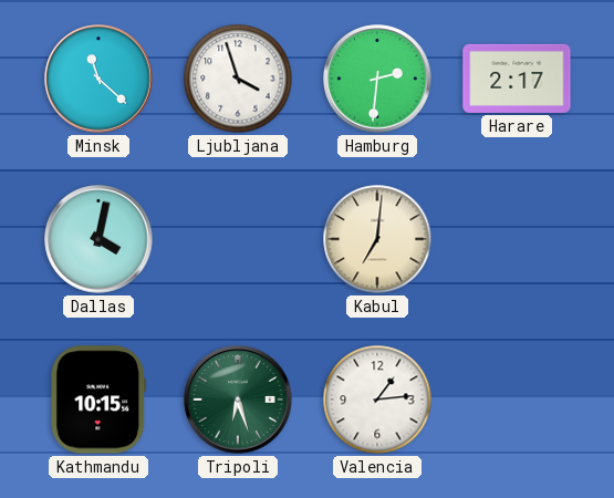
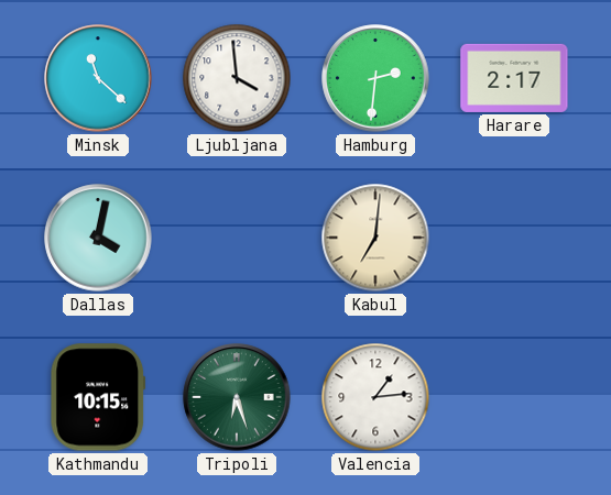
Ljubljana: 3:57 -> 3:59 (237, 78)
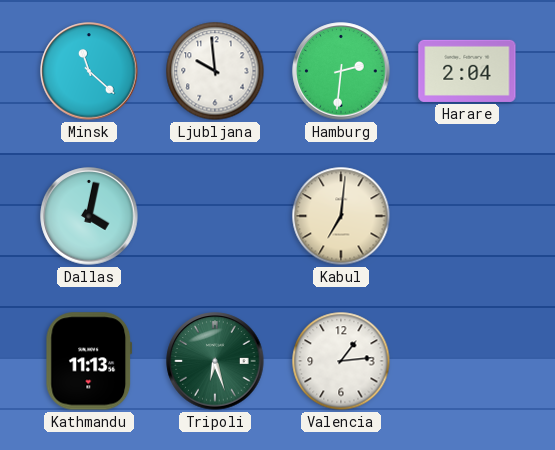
Ljubljana: 3:59 -> 9:59 (215, 71)
Harare: 2:17 -> 2:04 (467, 71)
Kathmandu: 10:15 -> 11:13 (89, 361)
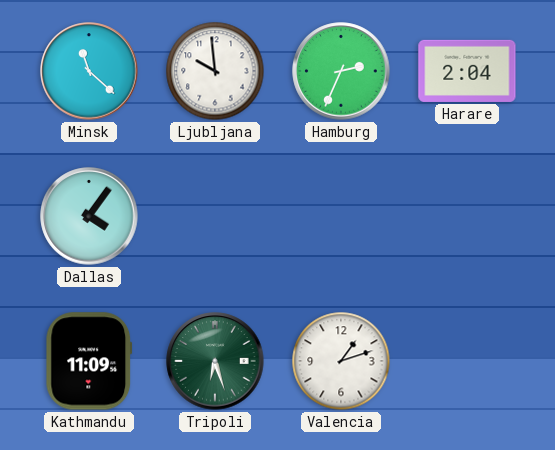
Hamburg: 2:31 -> 2:34 (341, 71)
Dallas: 4:02 -> 4:06 (89, 216)
Kabul: 7:01 -> none (341, 216)
Kathmandu: 11:13 -> 11:09 (89, 361)
Valencia: 1:14 -> 1:12 (341, 361)
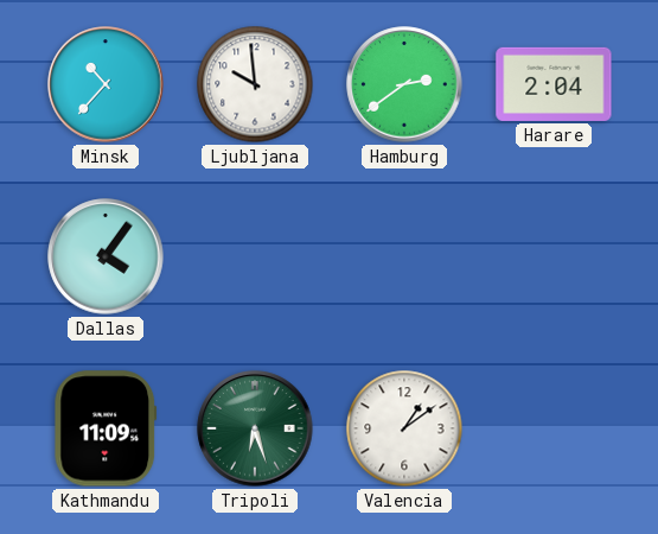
Minsk: 11:22 -> 10:37 (106, 84)
Hamburg: 2:34 -> 2:39 (404, 84)
Valencia: 1:12 -> 1:09 (404, 428)
